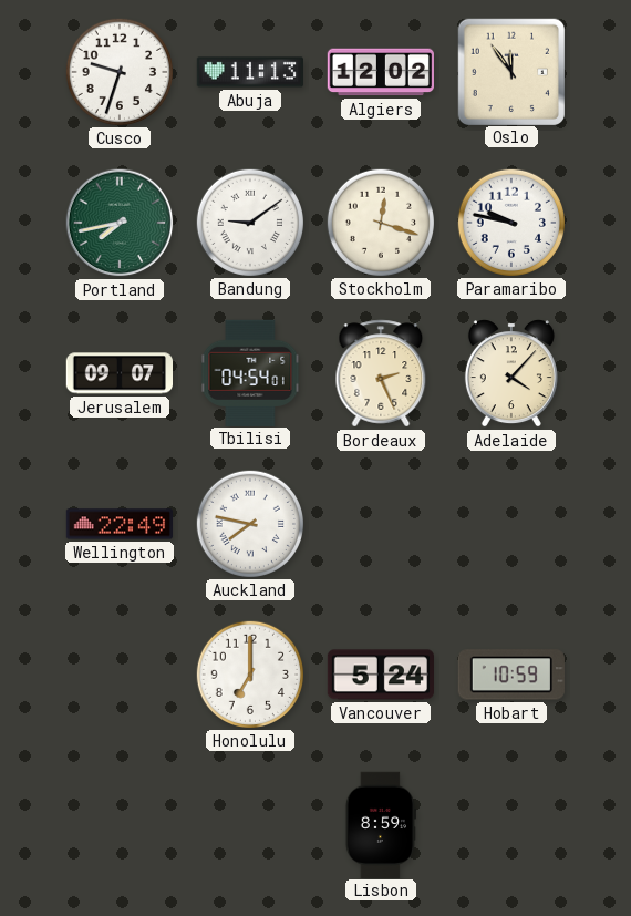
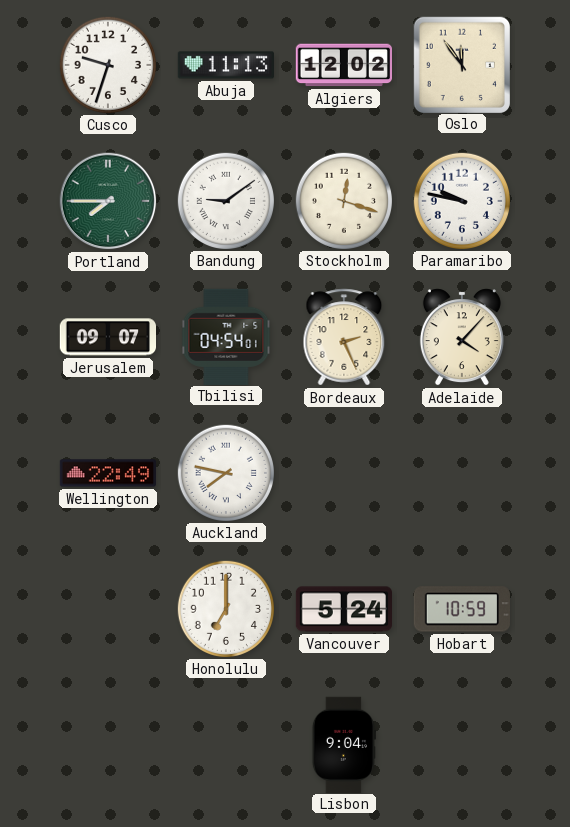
Portland: 7:43 -> 7:45 (108, 201)
Lisbon: 8:59 -> 9:04 (344, 744)
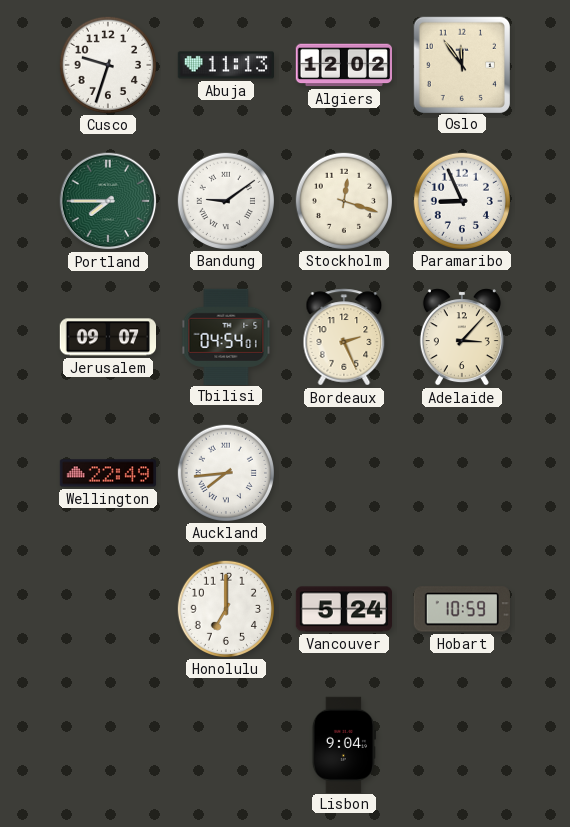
Paramaribo: 9:47 -> 8:56 (461, 200)
Adelaide: 4:07 -> 3:07 (462, 337)
Auckland: 7:47 -> 7:44 (225, 472)
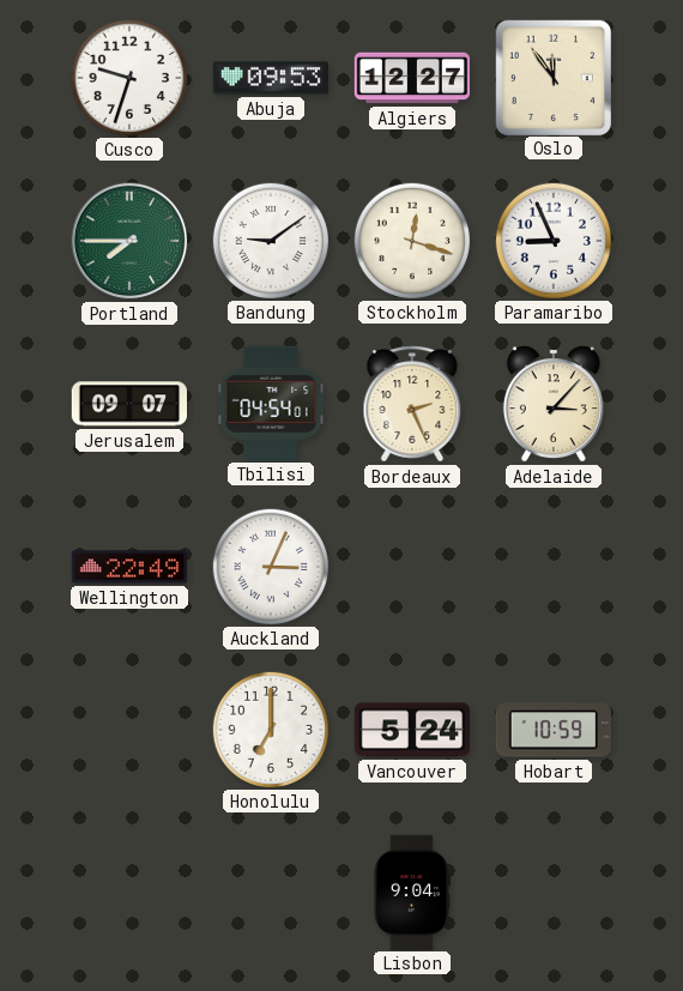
Abuja: 11:13 -> 09:53 (270, 78)
Algiers: 12:02 -> 12:27 (411, 78)
Auckland: 7:44 -> 3:04 (270, 566)
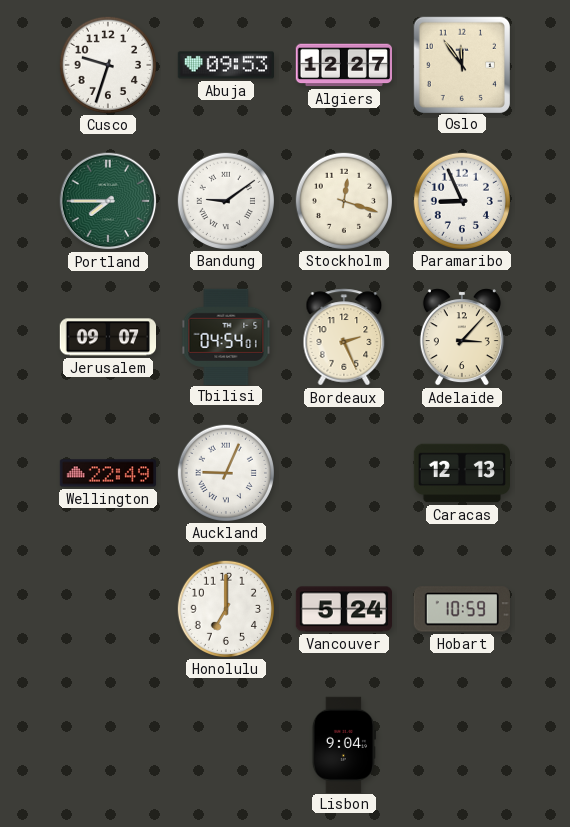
Auckland: 3:04 -> 9:04 (225, 472)
Caracas: none -> 12:13 (462, 473)
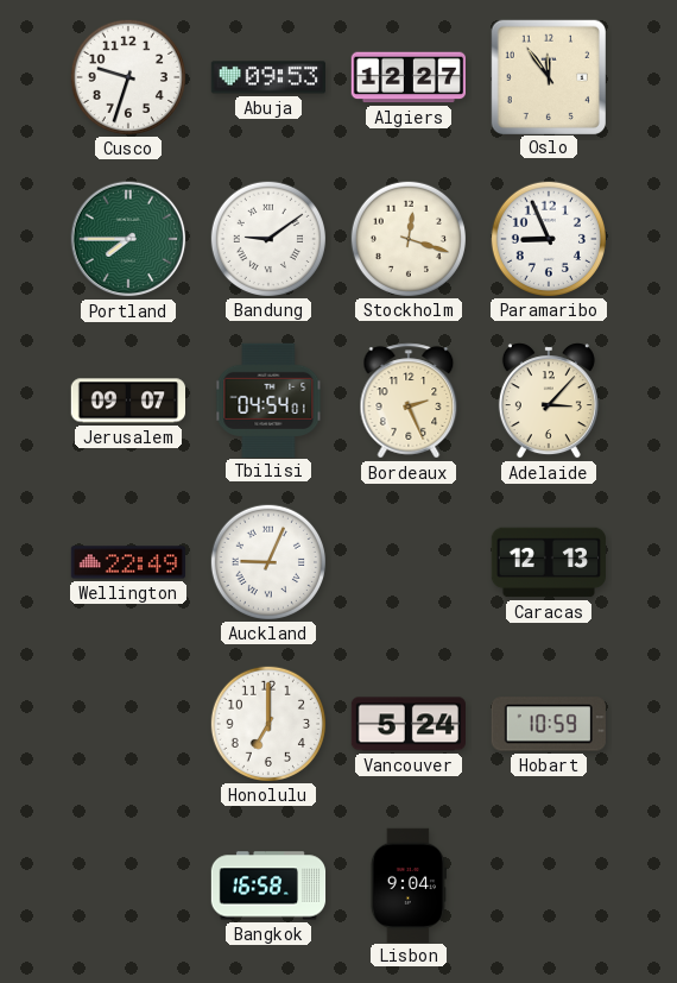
Bangkok: none -> 16:58 (268, 886)
